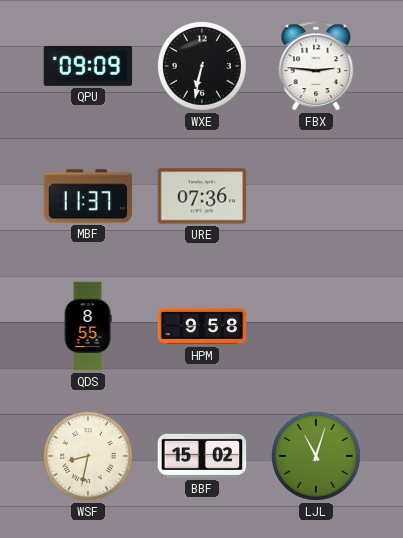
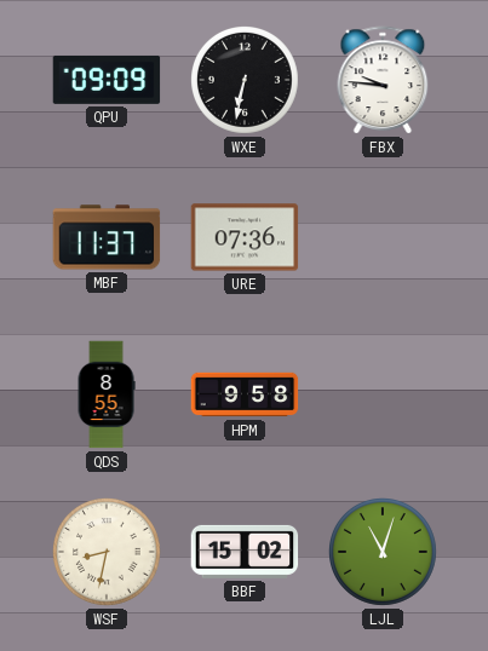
FBX: 2:46 -> 9:46 (383, 80)
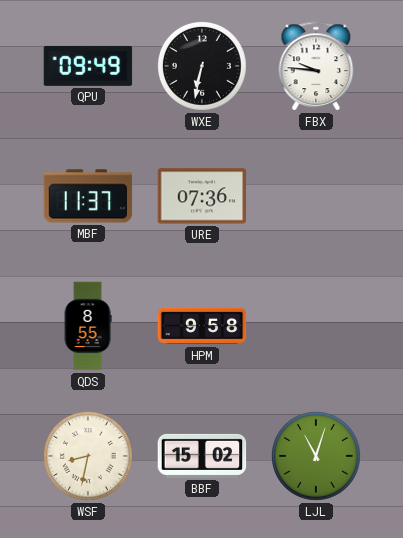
QPU: 09:09 -> 09:49 (88, 66)
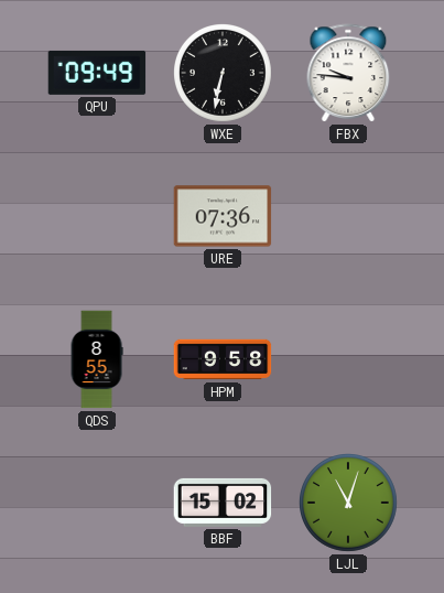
MBF: 11:37 -> none (88, 196)
WSF: 8:32 -> none (89, 457)
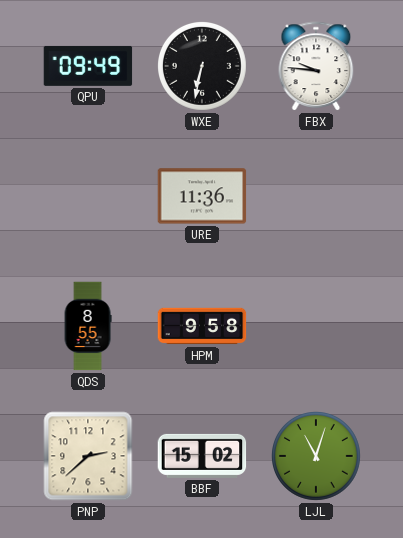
URE: 07:36 -> 11:36 (202, 196)
PNP: none -> 2:38 (88, 456)
